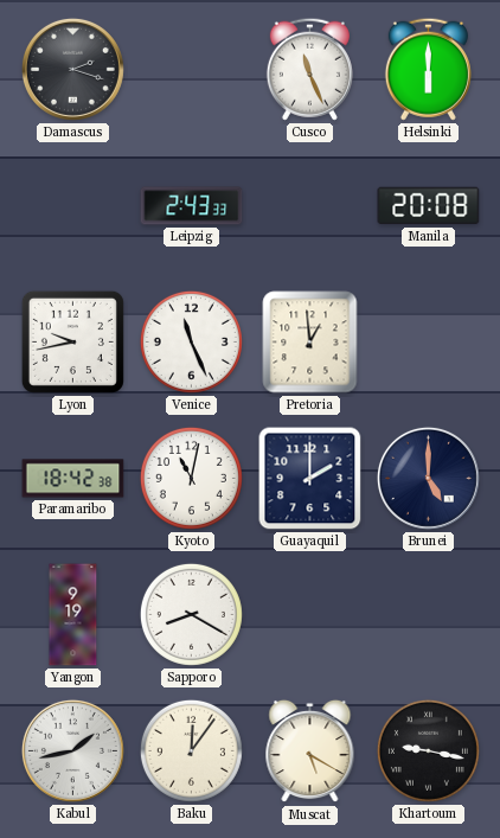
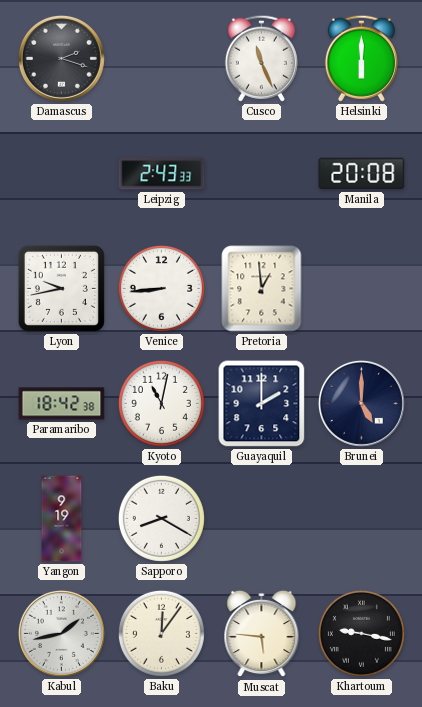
Venice: 11:26 -> 8:44 (161, 288)
Muscat: 5:20 -> 5:46 (262, 634)
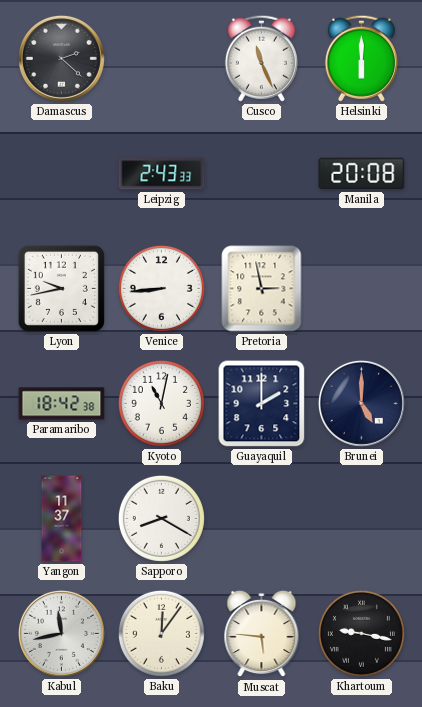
Damascus: 2:18 -> 2:22 (61, 58)
Pretoria: 12:59 -> 2:58 (262, 289)
Yangon: 9:19 -> 11:37 (62, 519)
Kabul: 1:43 -> 11:43 (61, 633)
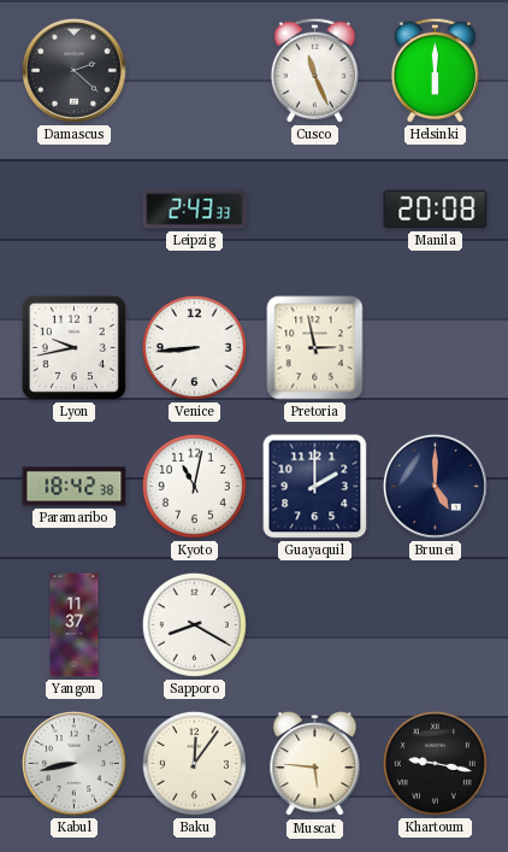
Kabul: 11:43 -> 8:43 (73, 763)
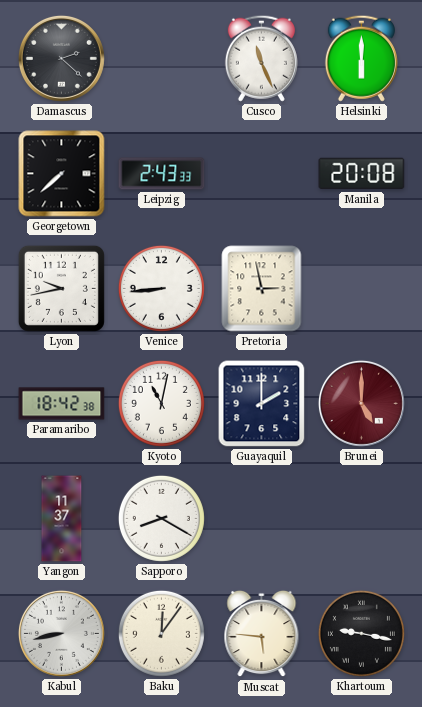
Georgetown: none -> 7:38 (62, 174)
Brunei dial: navy -> burgundy (361, 403)
